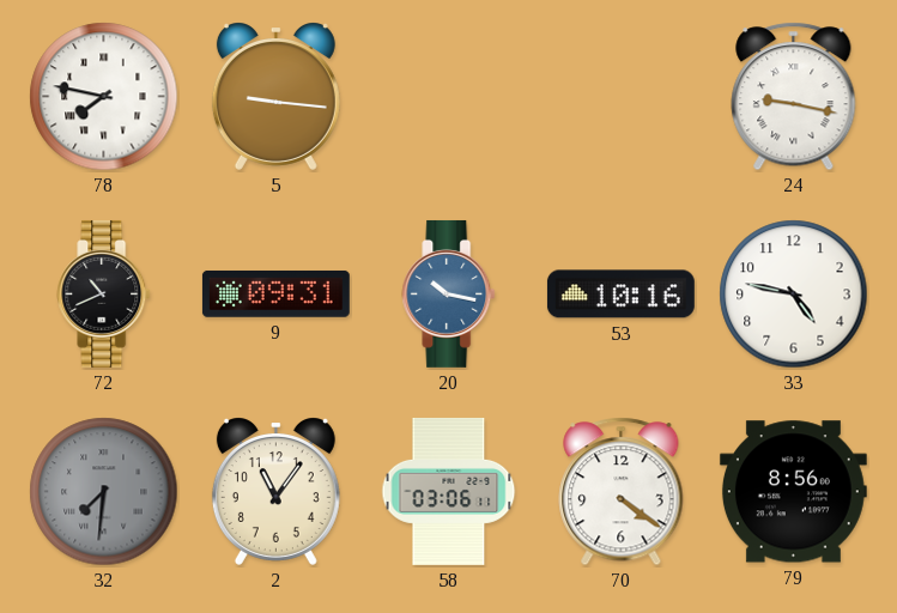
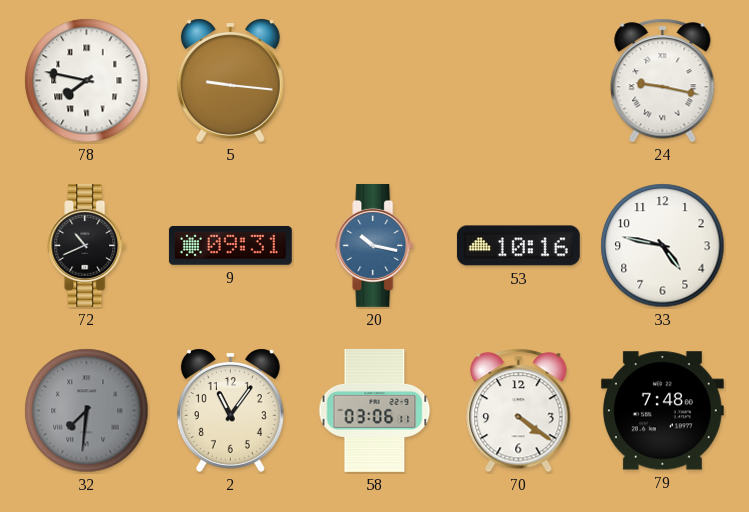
79: 8:56 -> 7:48 (662, 411)
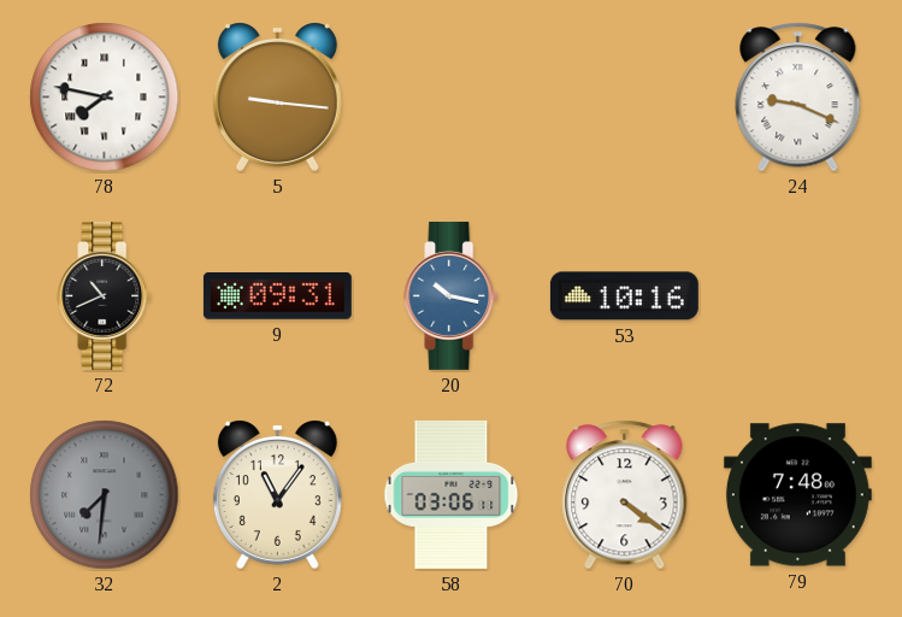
24: 9:17 -> 9:19 (798, 98)
33: 4:47 -> none (663, 246)
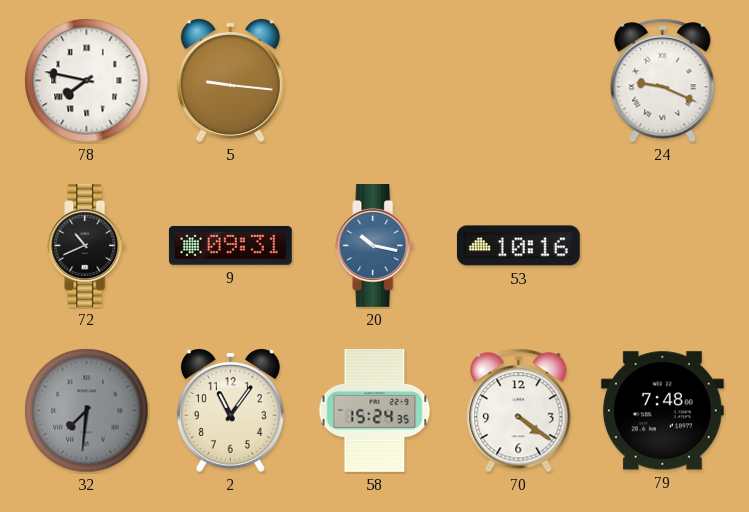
58: 03:06 -> 15:24 (375, 410)
